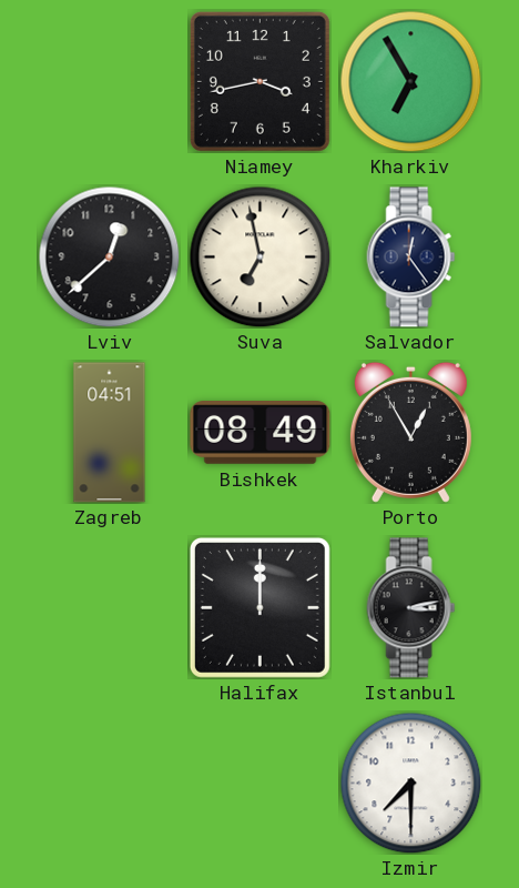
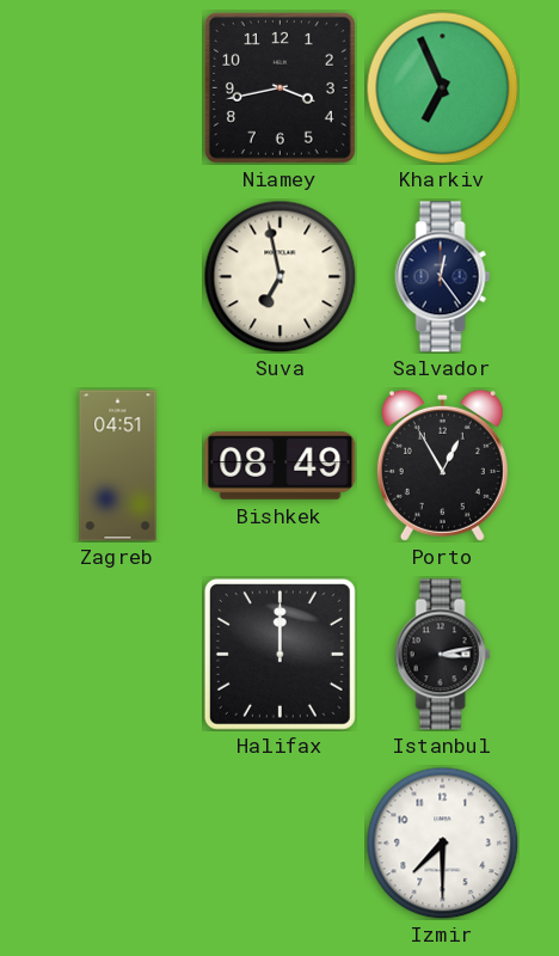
Kharkiv: 6:55 -> 6:56 (442, 87)
Lviv: 12:38 -> none (109, 256)
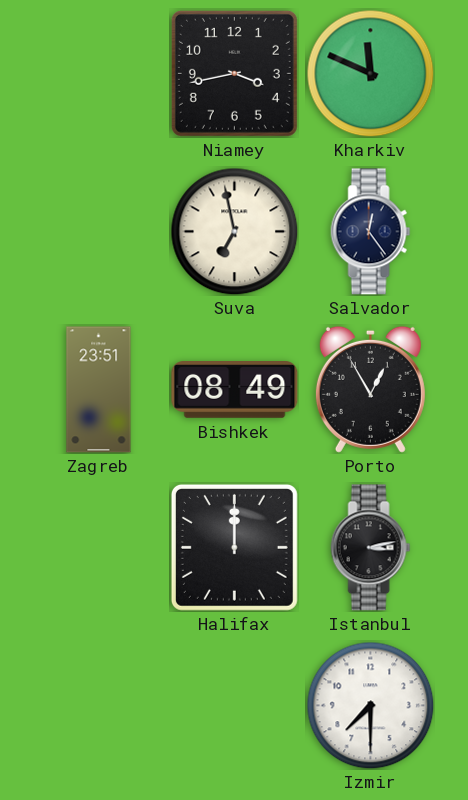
Kharkiv: 6:56 -> 11:49 (370, 73)
Zagreb: 04:51 -> 23:51 (99, 390)
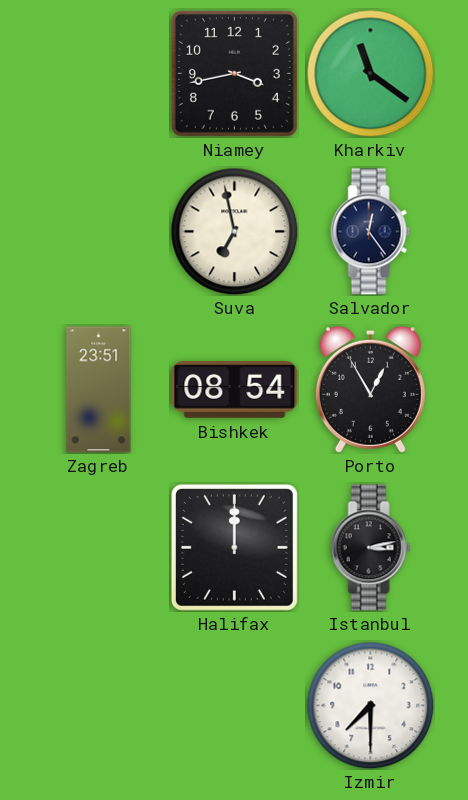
Kharkiv: 11:49 -> 11:21 (370, 73)
Bishkek: 08:49 -> 08:54 (235, 390)
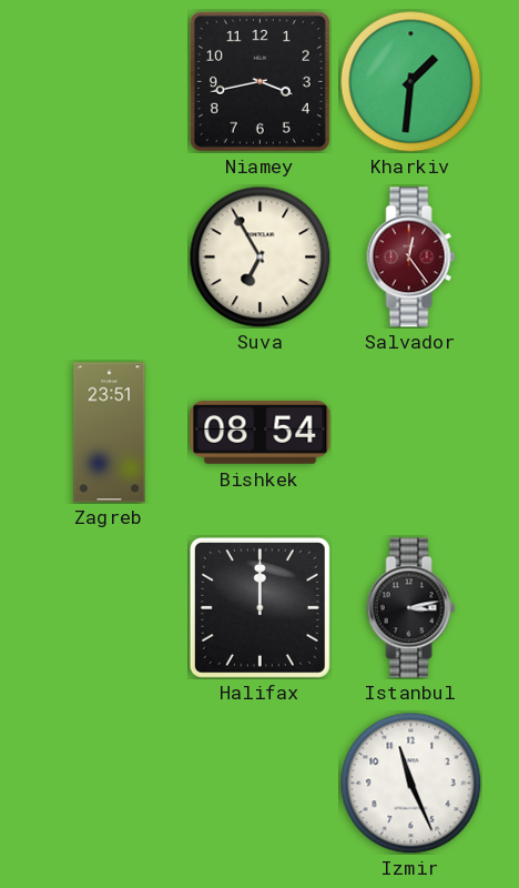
Kharkiv: 11:21 -> 1:31 (410, 81)
Suva: 6:58 -> 6:55 (259, 256)
Salvador dial: navy -> burgundy (411, 258)
Porto: 12:55 -> none (370, 389)
Izmir: 7:30 -> 11:26 (410, 783)
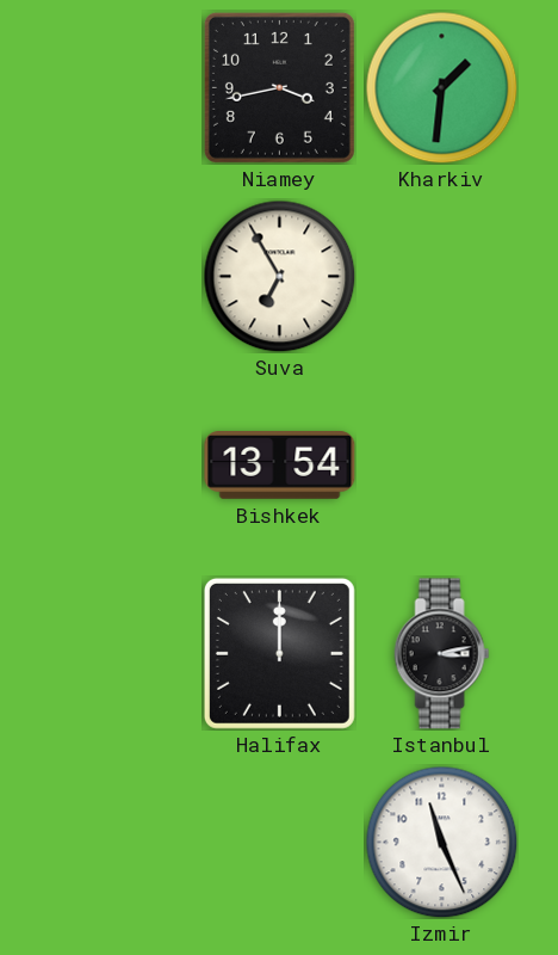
Salvador: 12:24 -> none (411, 258)
Zagreb: 23:51 -> none (110, 433)
Bishkek: 08:54 -> 13:54 (280, 466)
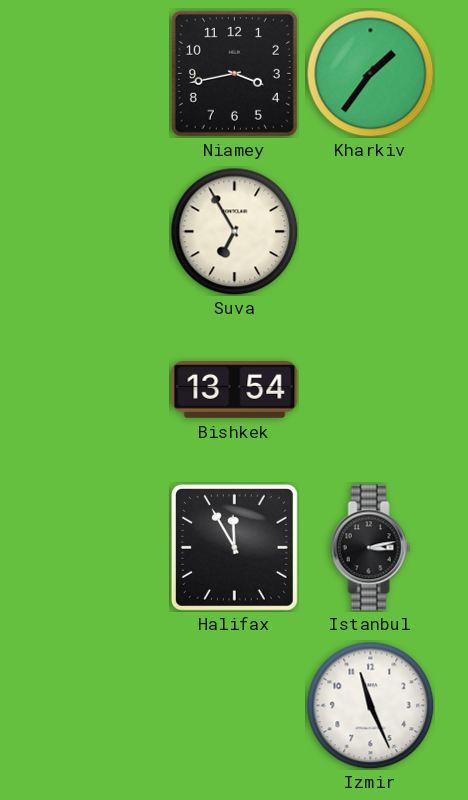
Kharkiv: 1:31 -> 1:36 (370, 73)
Halifax: 12:00 -> 11:55 (234, 547)
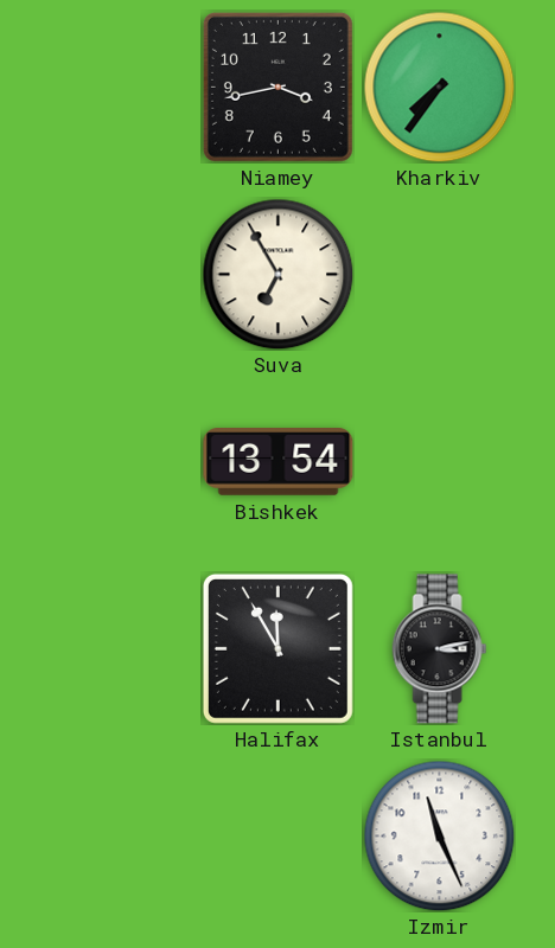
Kharkiv: 1:36 -> 7:36 (439, 87)
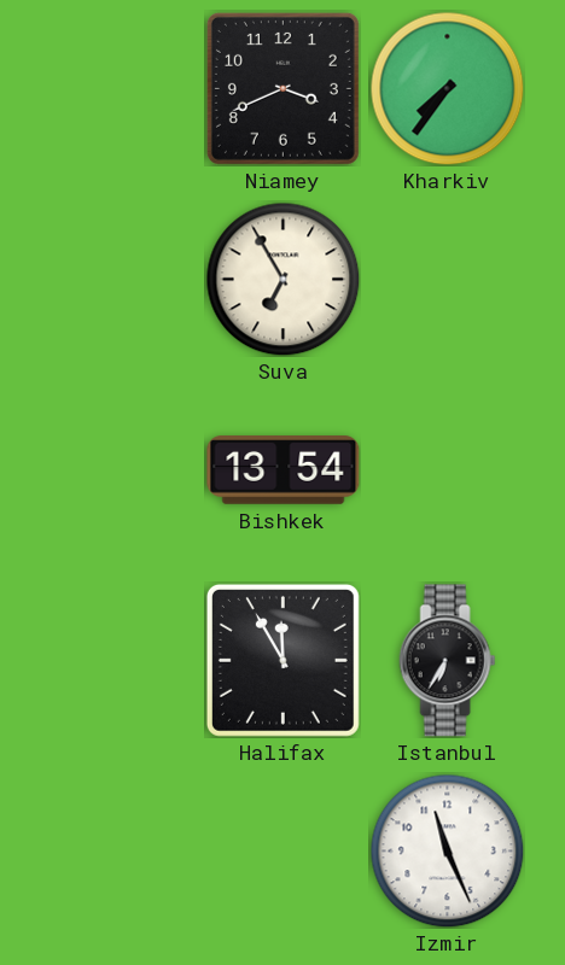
Niamey: 3:43 -> 3:41 (282, 88)
Istanbul: 3:13 -> 6:35 (448, 661)
